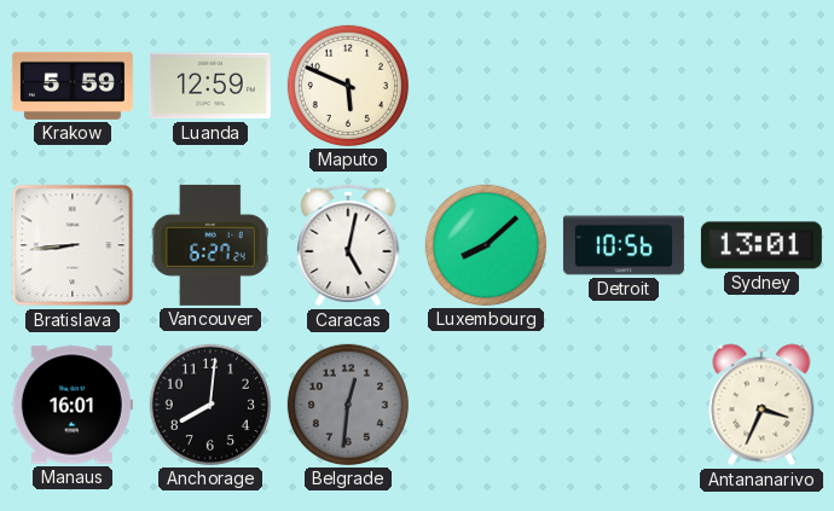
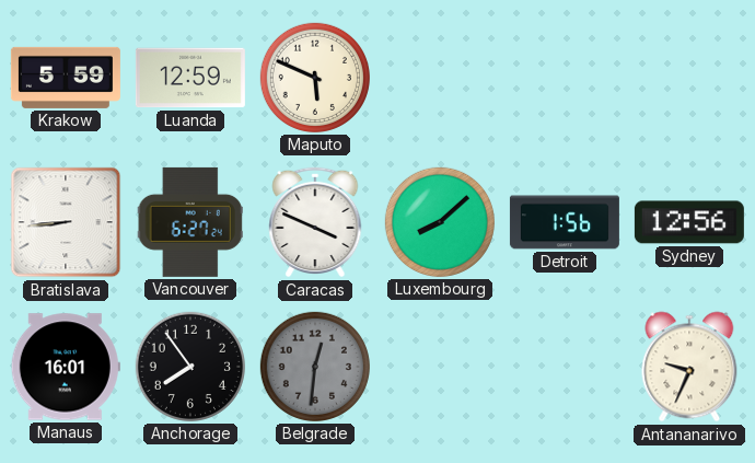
Caracas: 5:02 -> 3:49 (315, 222)
Detroit: 10:56 -> 1:56 (565, 222)
Sydney: 13:01 -> 12:56 (689, 222)
Anchorage: 8:01 -> 7:54 (190, 367)
Antananarivo: 3:34 -> 9:34 (689, 367)
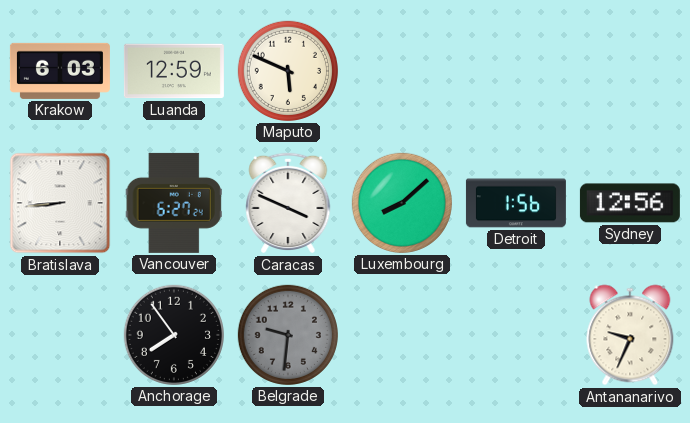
Krakow: 5:59 -> 6:03 (60, 71)
Manaus: 16:01 -> none (66, 367)
Belgrade: 12:31 -> 9:31 (288, 335)
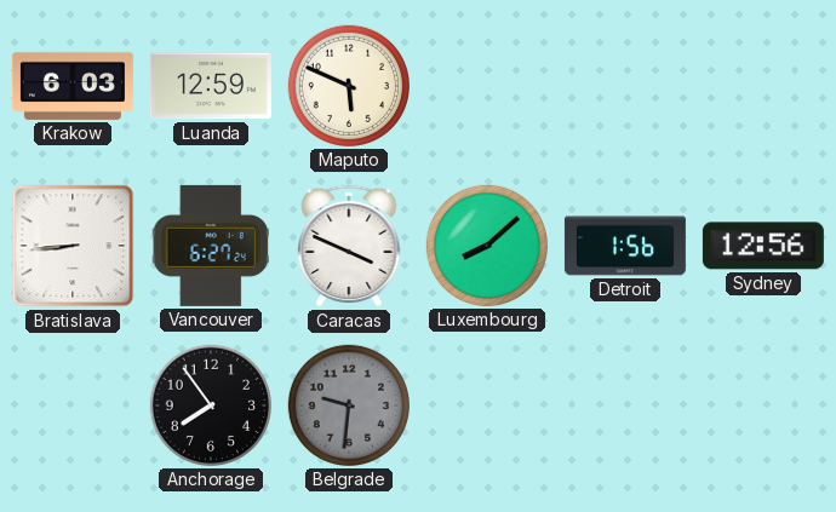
Antananarivo: 9:34 -> none (630, 335)
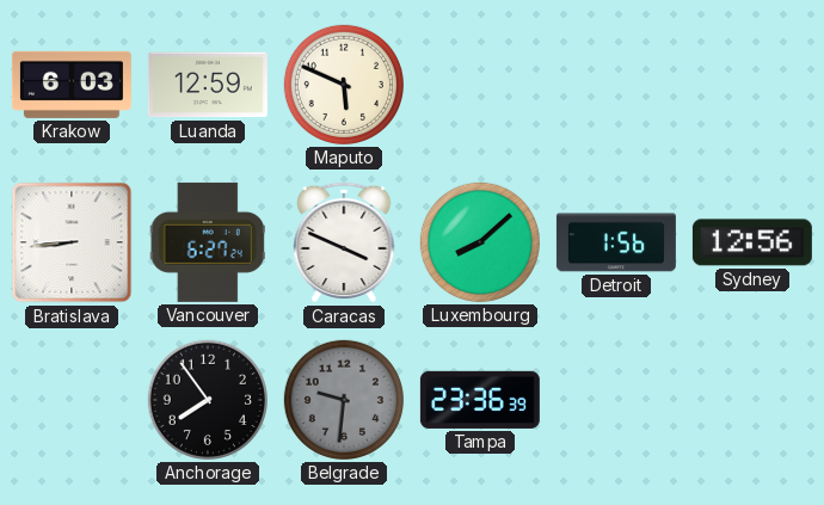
Tampa: none -> 23:36 (480, 400)
